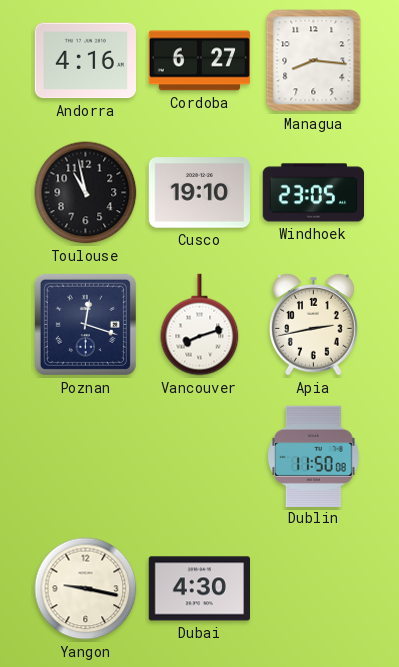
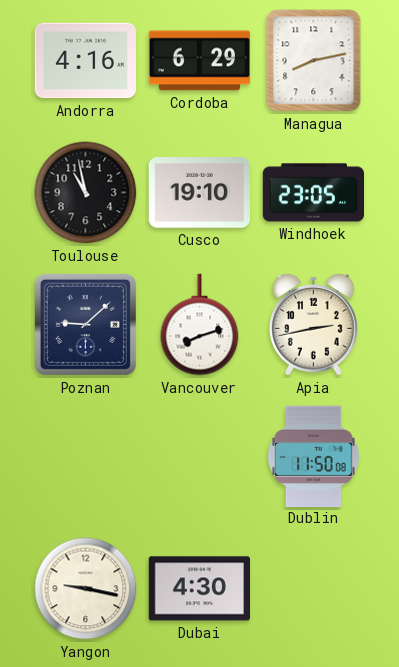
Cordoba: 6:27 -> 6:29 (200, 61)
Managua: 8:16 -> 8:13 (314, 61)
Poznan: 12:18 -> 9:08 (85, 324)
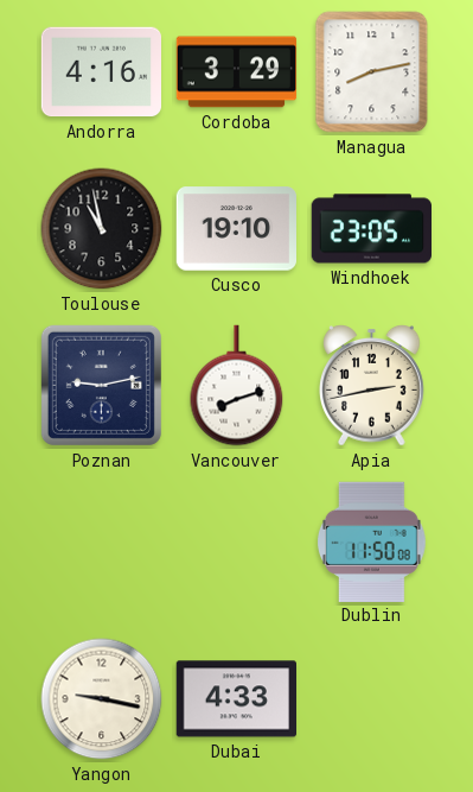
Cordoba: 6:29 -> 3:29 (237, 72)
Poznan: 9:08 -> 9:13 (101, 385)
Dubai: 4:30 -> 4:33 (236, 699)
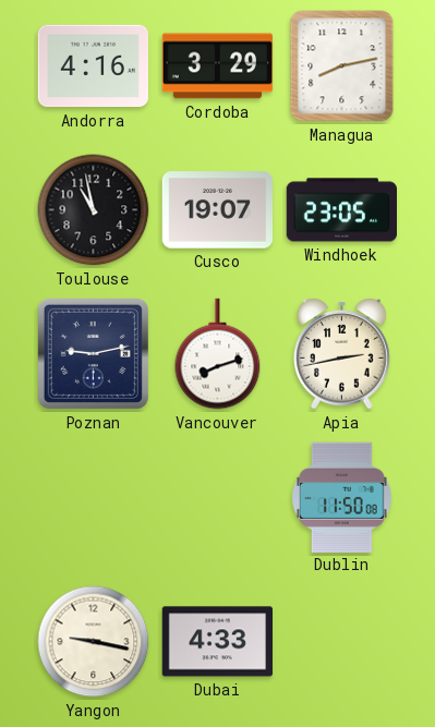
Cusco: 19:10 -> 19:07 (217, 210)
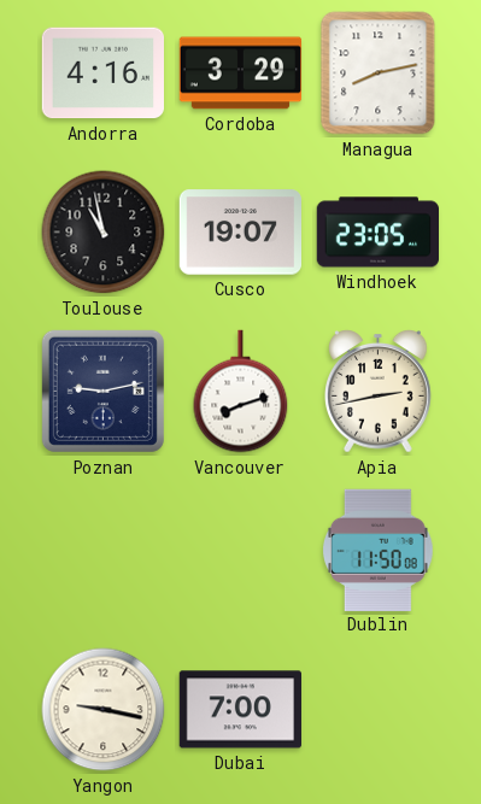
Dubai: 4:33 -> 7:00 (240, 710)
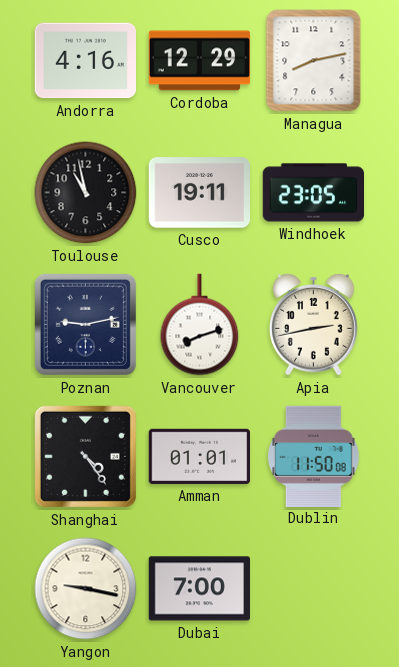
Cordoba: 3:29 -> 12:29 (200, 61)
Cusco: 19:07 -> 19:11 (199, 193)
Shanghai: none -> 4:24 (85, 456)
Amman: none -> 01:01 (200, 456)
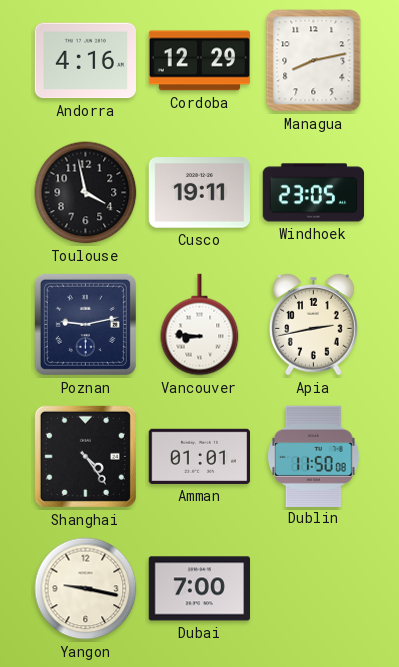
Toulouse: 10:58 -> 3:58 (86, 193)
Vancouver: 8:12 -> 8:46 (200, 325)
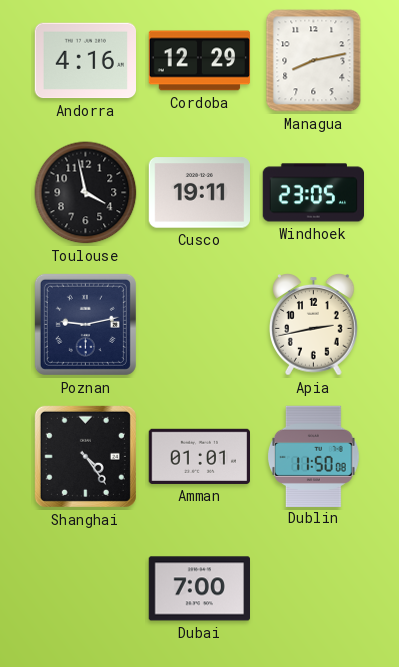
Vancouver: 8:46 -> none (200, 325)
Yangon: 9:17 -> none (86, 589)
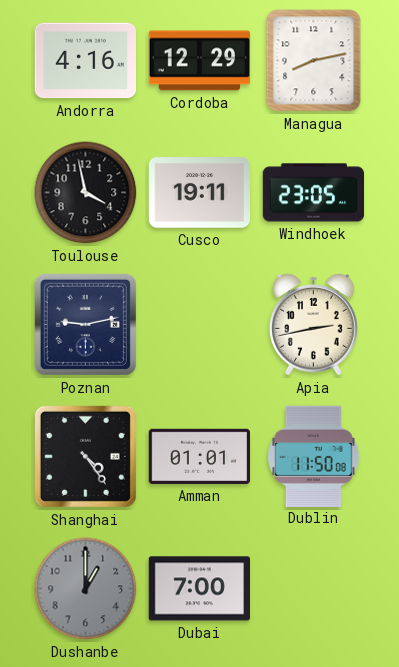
Dushanbe: none -> 1:00 (86, 589)
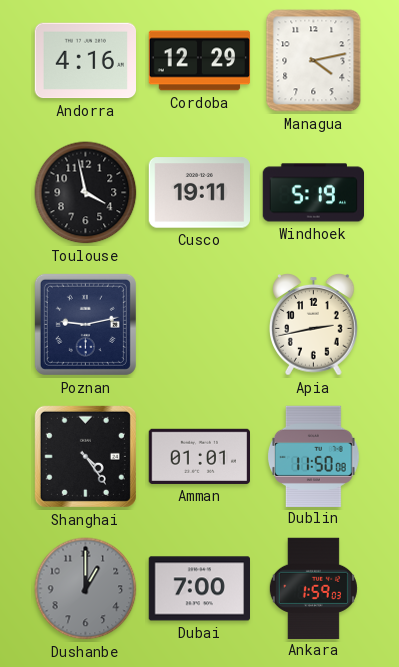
Managua: 8:13 -> 4:13 (314, 61)
Windhoek: 23:05 -> 5:19 (314, 193)
Ankara: none -> 1:59 (313, 588)
